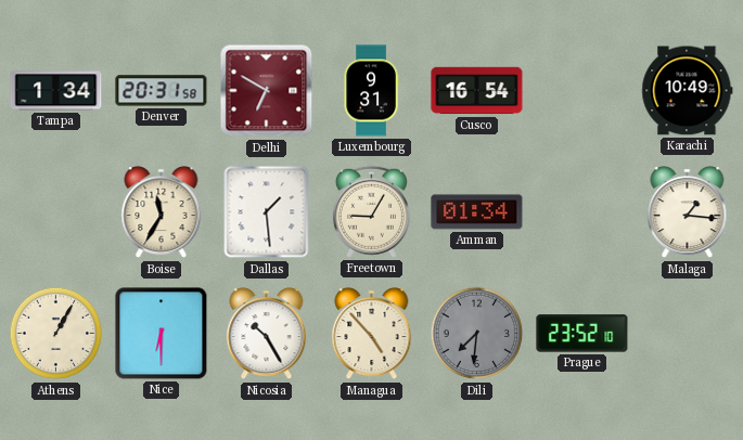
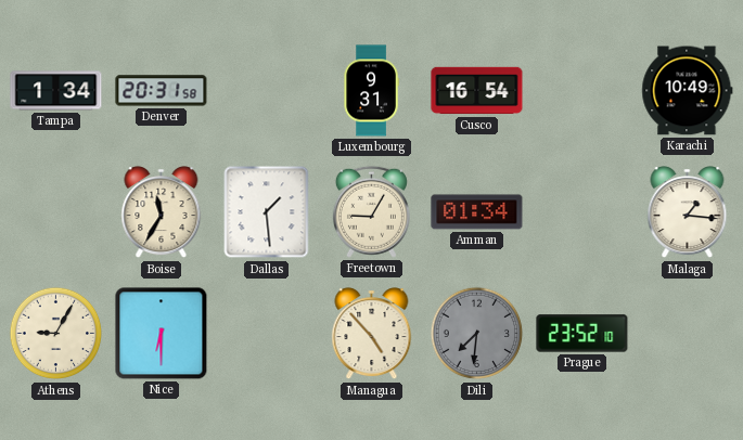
Delhi: 6:50 -> none (267, 91)
Athens: 1:05 -> 9:05 (56, 334)
Nicosia: 10:25 -> none (267, 334)
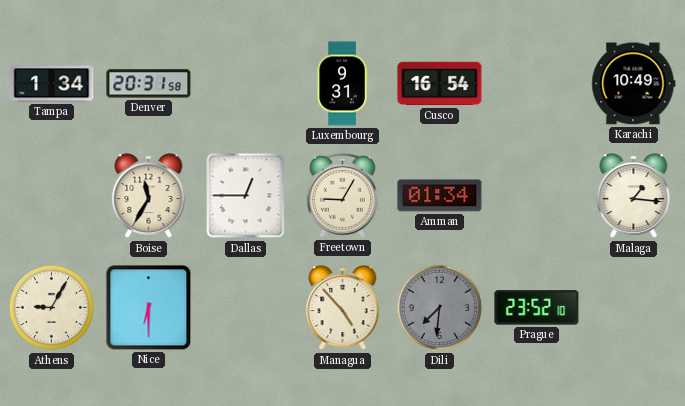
Dallas: 1:29 -> 12:45 (246, 196)
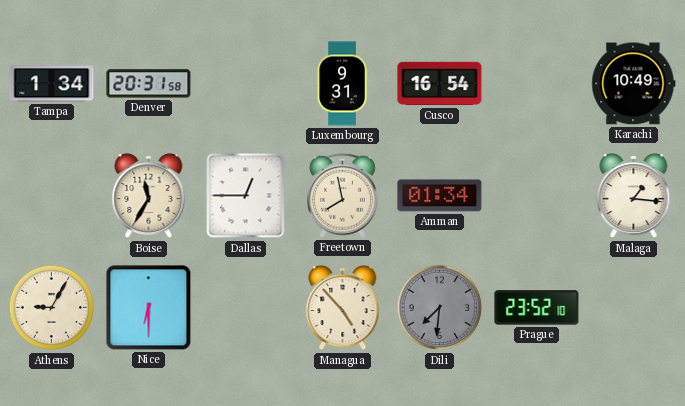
Freetown: 9:05 -> 7:58 (342, 195)
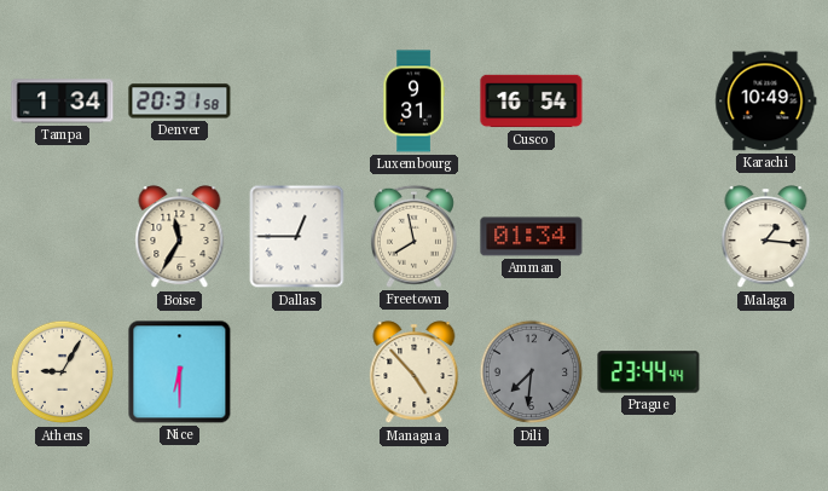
Prague: 23:52 -> 23:44 (649, 372)
